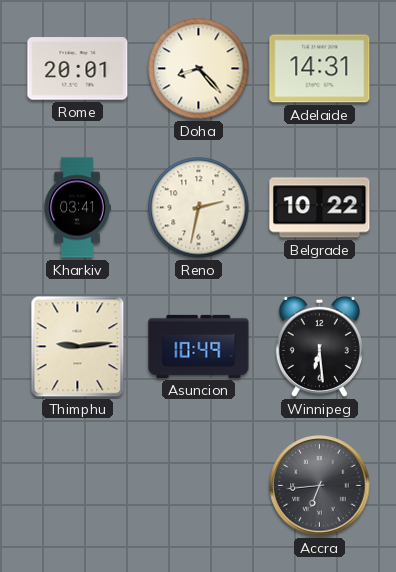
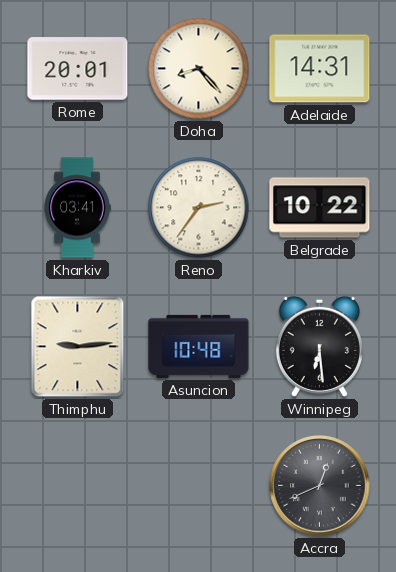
Reno: 2:32 -> 2:36 (199, 208)
Asuncion: 10:49 -> 10:48 (199, 346)
Accra: 6:44 -> 12:41 (320, 486)
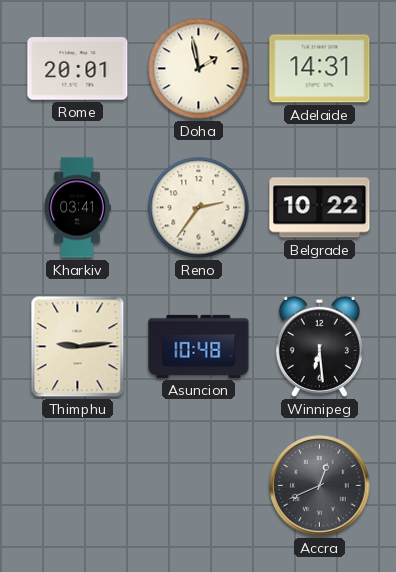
Doha: 8:23 -> 1:58 (199, 69)
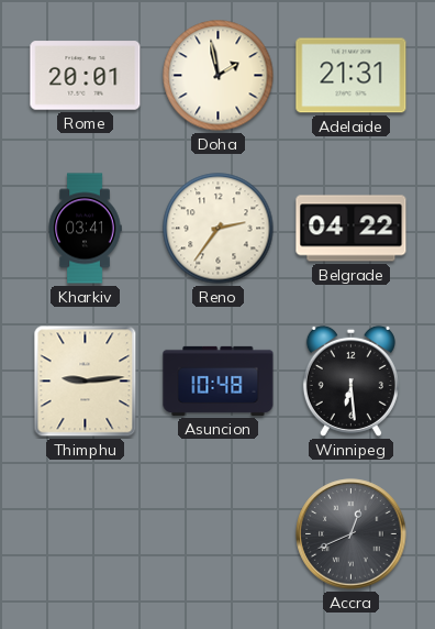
Adelaide: 14:31 -> 21:31 (352, 76)
Belgrade: 10:22 -> 04:22 (352, 229)
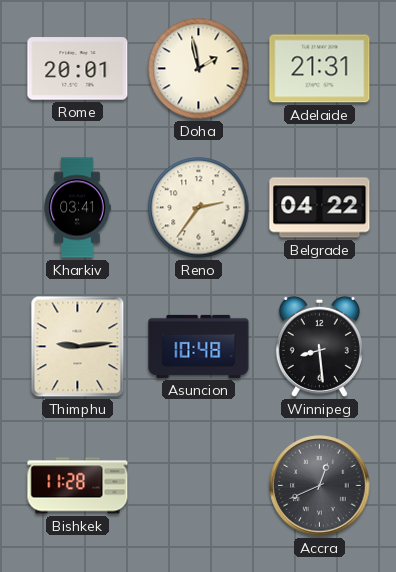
Winnipeg: 6:29 -> 8:29 (319, 346)
Bishkek: none -> 11:28 (78, 486)
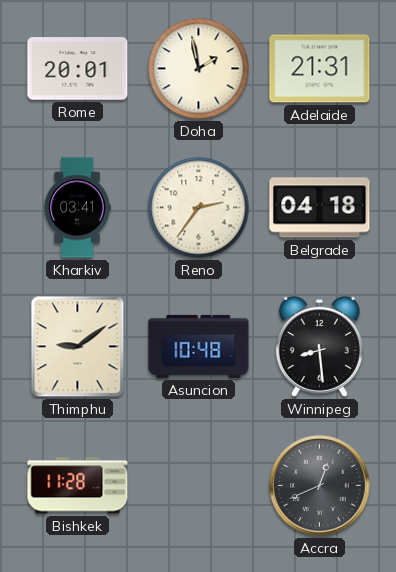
Belgrade: 04:22 -> 04:18 (320, 208)
Thimphu: 9:14 -> 9:09 (78, 347)
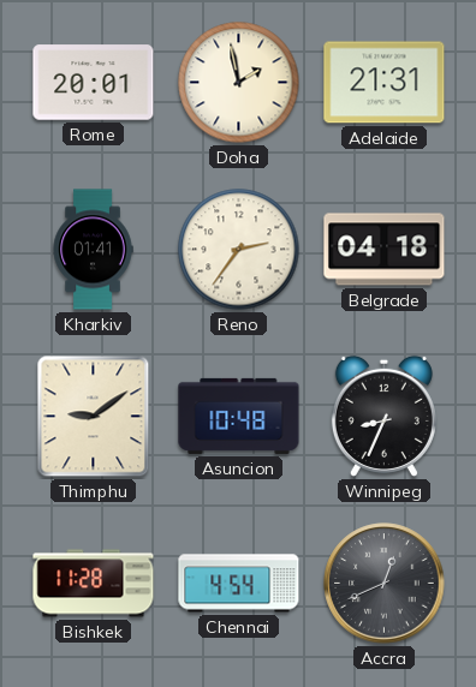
Kharkiv: 03:41 -> 01:41 (93, 250)
Winnipeg: 8:29 -> 8:34 (383, 416)
Chennai: none -> 4:54 (239, 584)
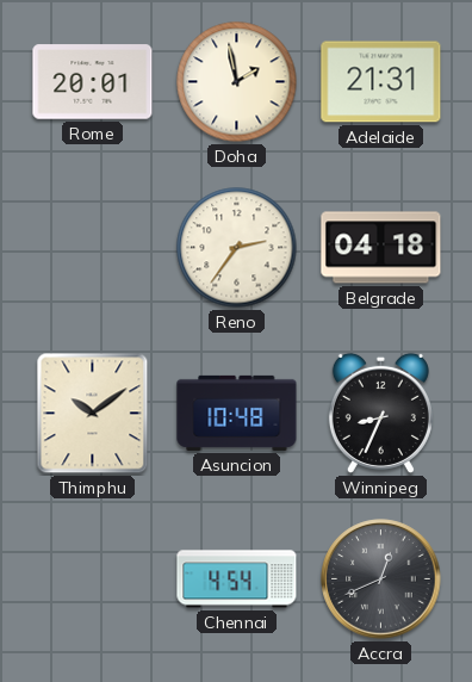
Kharkiv: 01:41 -> none (93, 250)
Thimphu: 9:09 -> 10:09 (93, 414)
Bishkek: 11:28 -> none (94, 584)
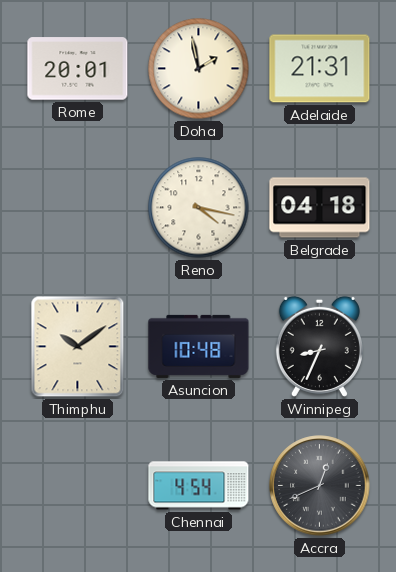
Reno: 2:36 -> 4:17 (199, 208)
